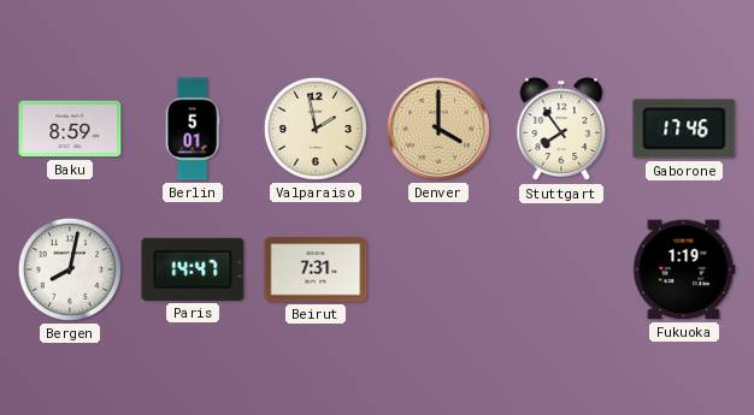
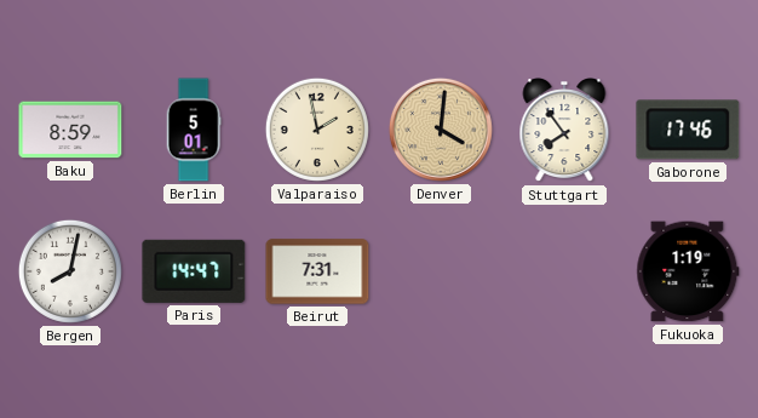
Denver: 4:00 -> 4:01 (441, 130)
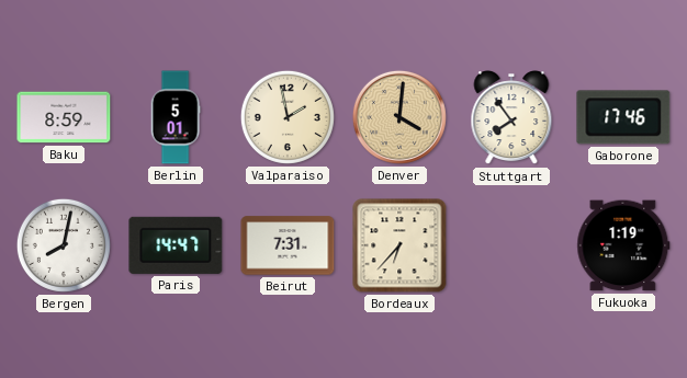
Bordeaux: none -> 6:37 (399, 245)
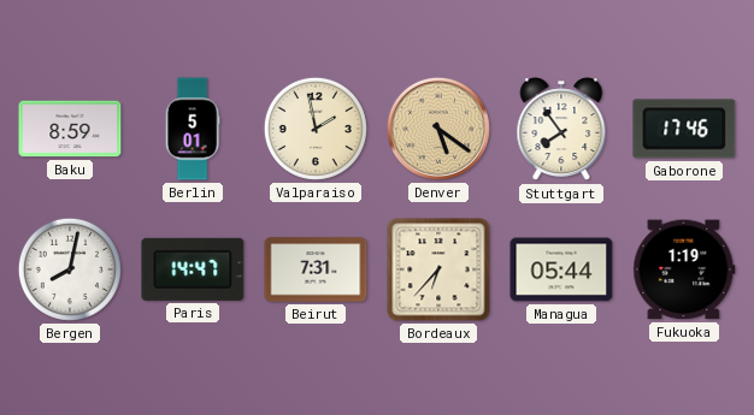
Denver: 4:01 -> 5:21 (438, 129)
Managua: none -> 05:44 (561, 269)
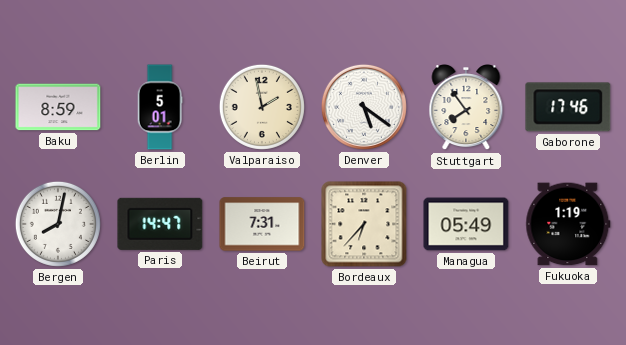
Denver dial: champagne -> white (364, 107)
Managua: 05:44 -> 05:49 (466, 224)
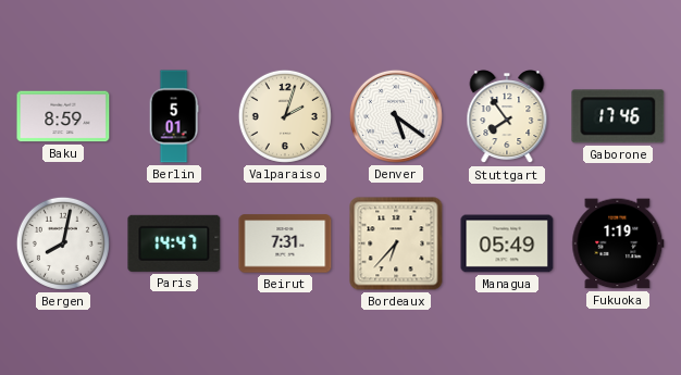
Valparaiso: 1:58 -> 2:03 (285, 116)
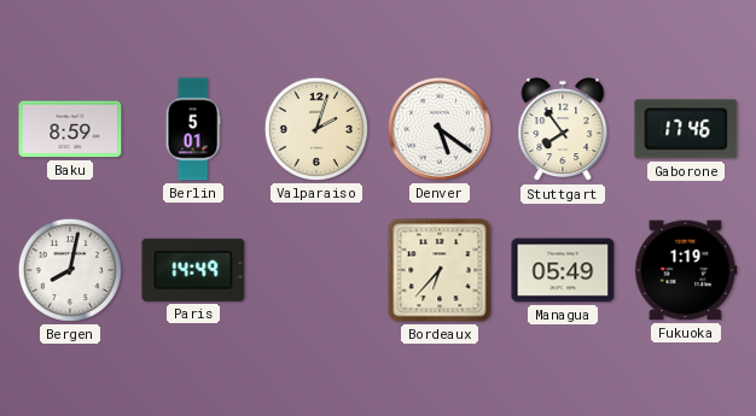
Paris: 14:47 -> 14:49 (193, 270)
Beirut: 7:31 -> none (285, 243)
